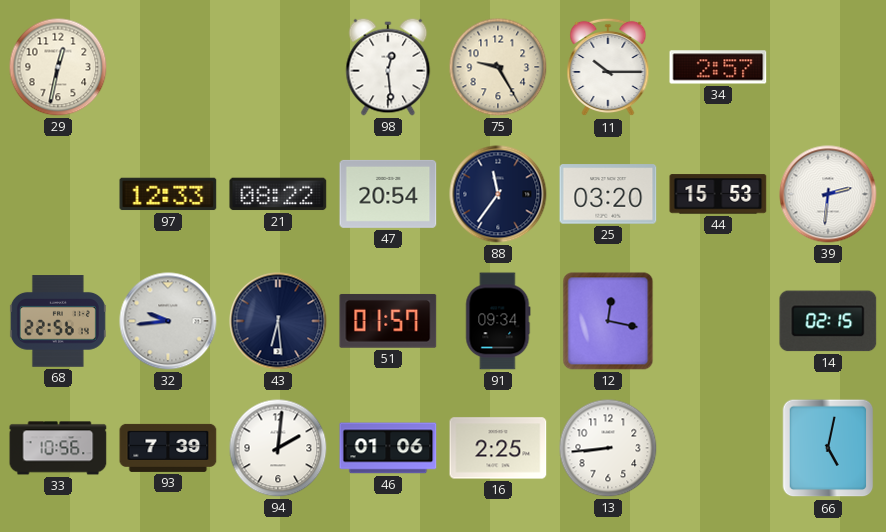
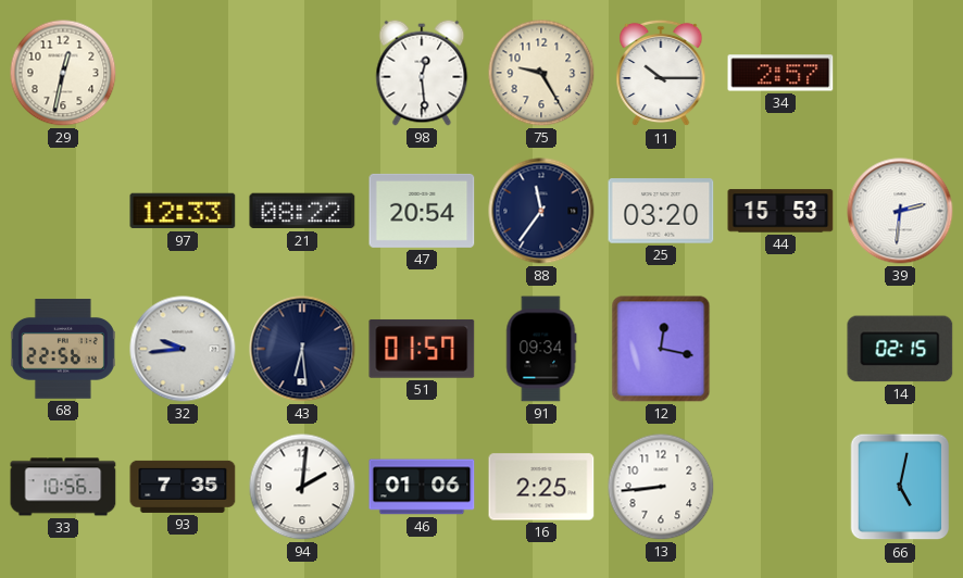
93: 7:39 -> 7:35 (183, 487)
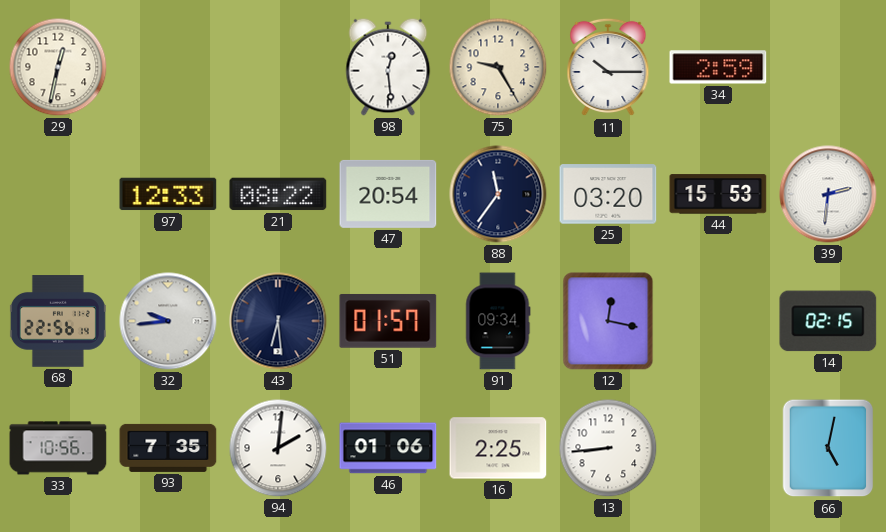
34: 2:57 -> 2:59 (718, 67)
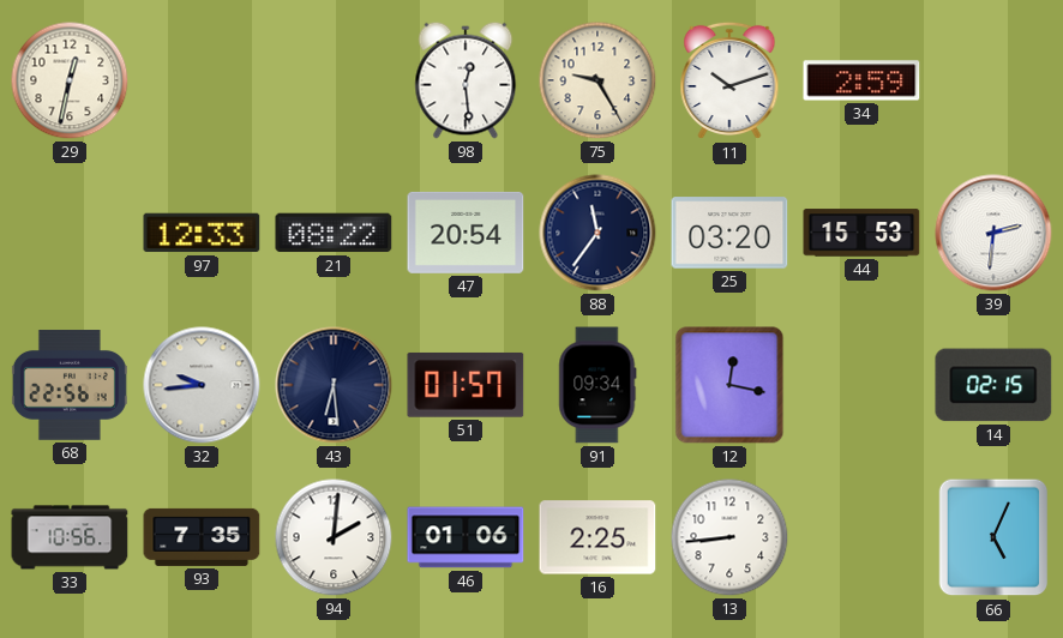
11: 10:15 -> 10:12 (729, 80)
66: 5:02 -> 5:04 (993, 537)
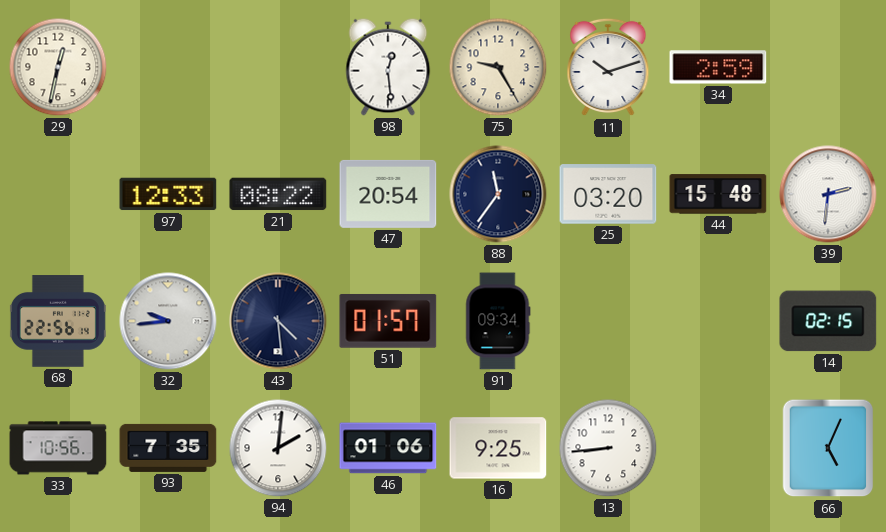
44: 15:53 -> 15:48 (718, 194)
43: 6:29 -> 4:29 (278, 321)
12: 12:17 -> none (729, 385)
16: 2:25 -> 9:25 (498, 448)
